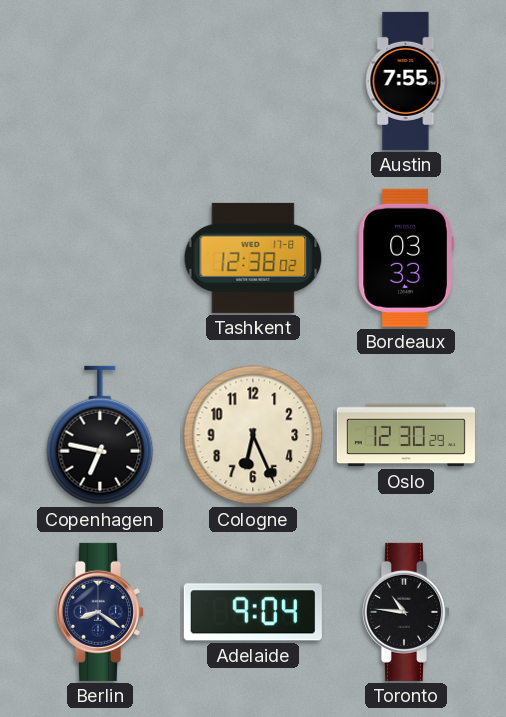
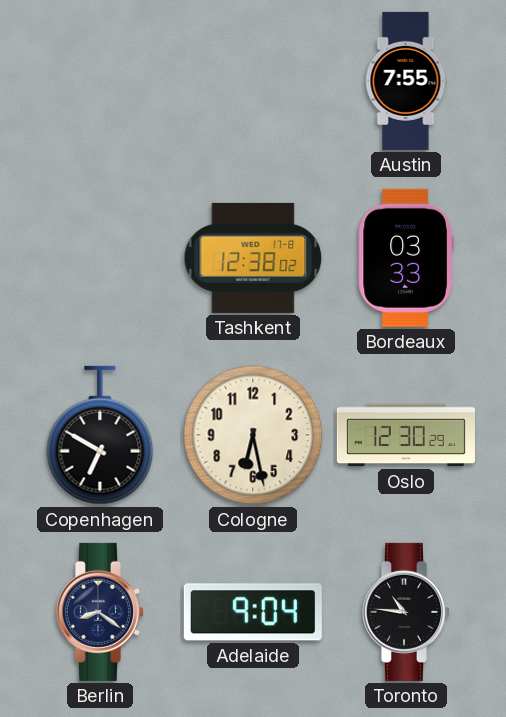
Copenhagen: 6:47 -> 6:50 (100, 435)
Cologne: 6:26 -> 6:28 (253, 435)
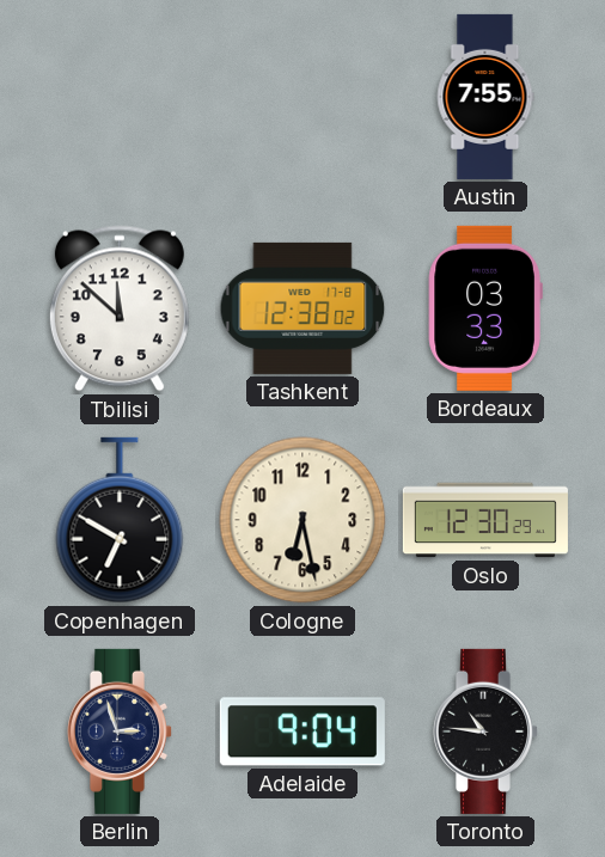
Tbilisi: none -> 11:52 (120, 308)
Berlin: 8:21 -> 2:57 (118, 731)
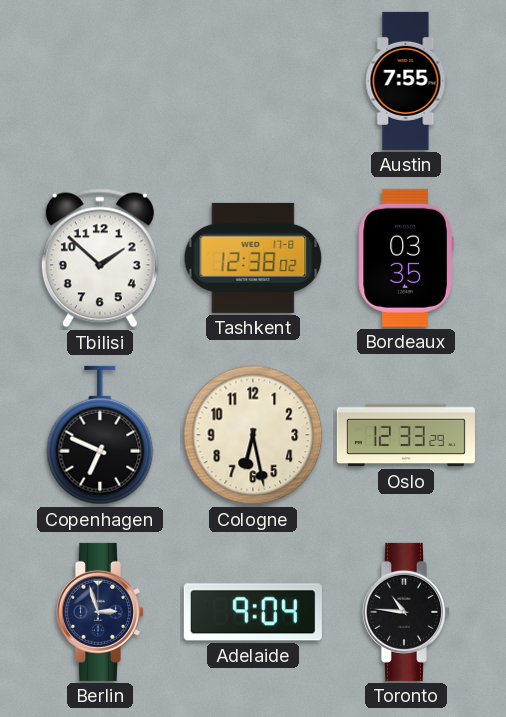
Tbilisi: 11:52 -> 1:52 (100, 258)
Bordeaux: 03:33 -> 03:35 (406, 258)
Copenhagen: 6:50 -> 6:49 (100, 435)
Oslo: 12:30 -> 12:33 (406, 435)
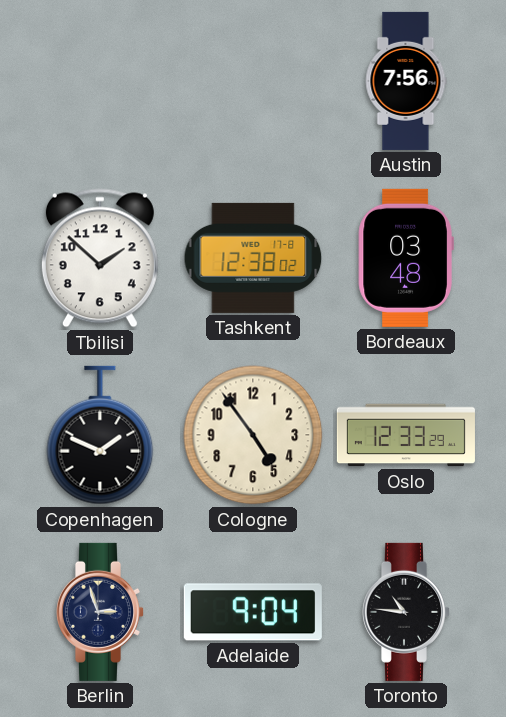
Austin: 7:55 -> 7:56 (406, 81)
Bordeaux: 03:35 -> 03:48 (406, 258)
Copenhagen: 6:49 -> 1:49 (100, 435)
Cologne: 6:28 -> 4:54 (253, 435)
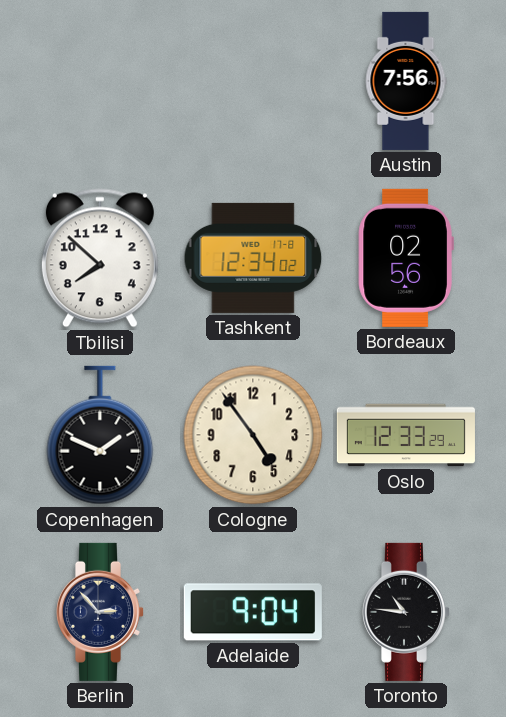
Tbilisi: 1:52 -> 7:52 (100, 258)
Tashkent: 12:38 -> 12:34 (253, 258)
Bordeaux: 03:48 -> 02:56 (406, 258)
Berlin: 2:57 -> 2:53 (99, 612)
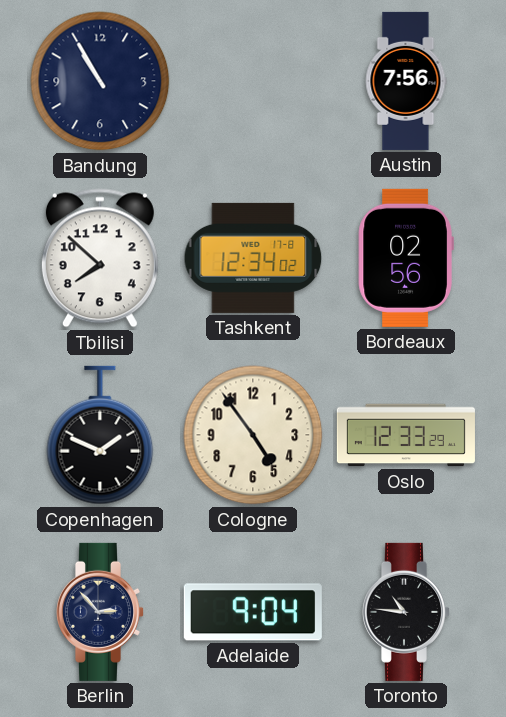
Bandung: none -> 10:55 (100, 81)
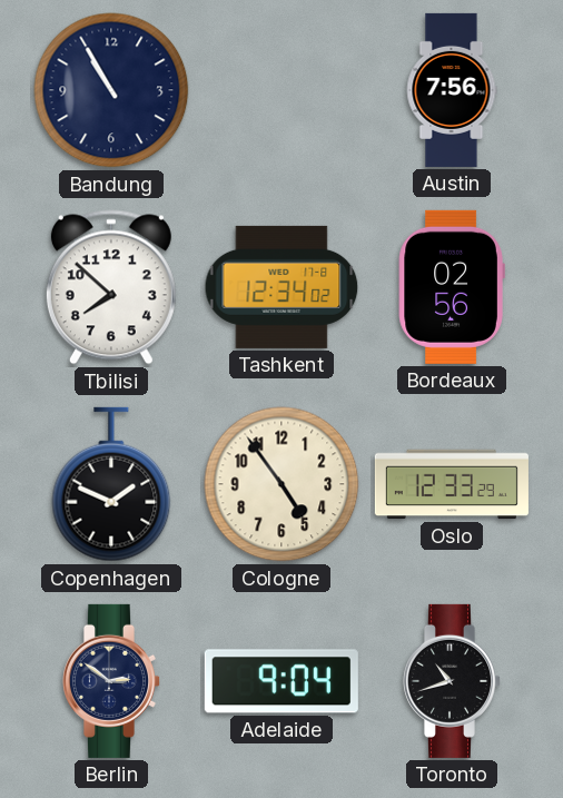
Berlin: 2:53 -> 2:51 (110, 681)
Toronto: 10:46 -> 10:42 (451, 681)
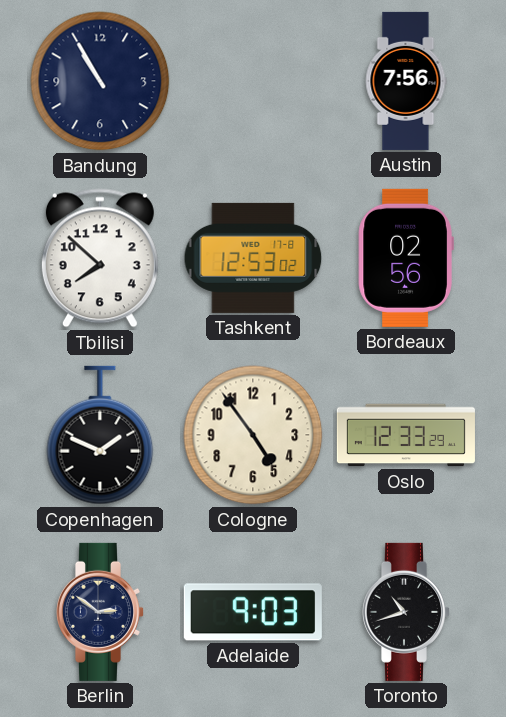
Tashkent: 12:34 -> 12:53 (253, 258)
Adelaide: 9:04 -> 9:03 (253, 612)
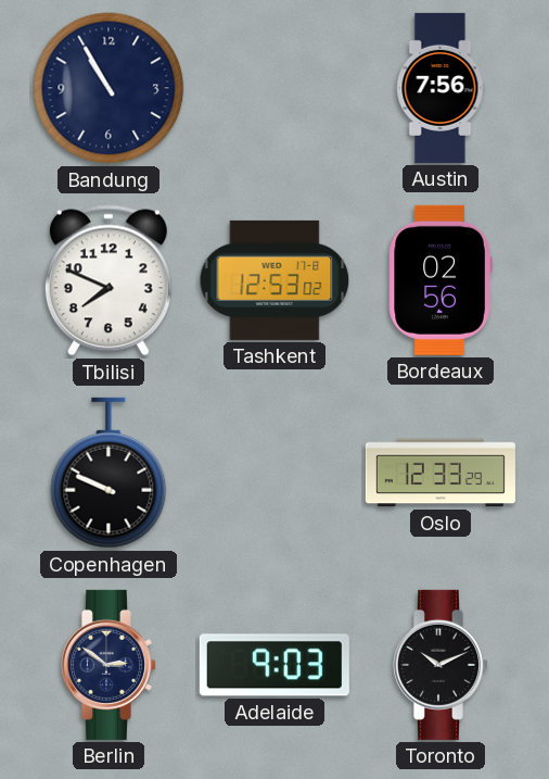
Tbilisi: 7:52 -> 7:49 (108, 280)
Copenhagen: 1:49 -> 9:49 (108, 473)
Cologne: 4:54 -> none (253, 435)
Toronto: 10:42 -> 10:11 (439, 665)
